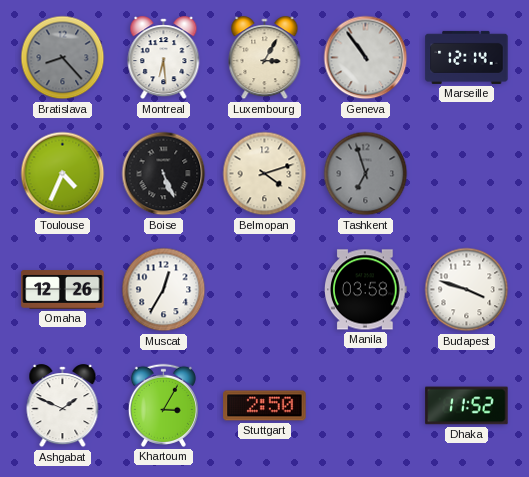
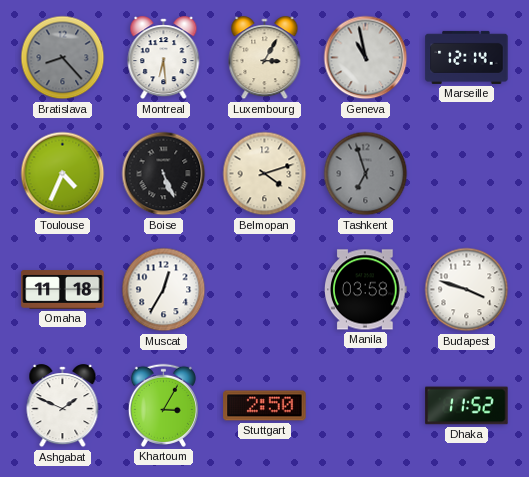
Geneva: 10:54 -> 10:58 (366, 58)
Omaha: 12:26 -> 11:18 (63, 290)
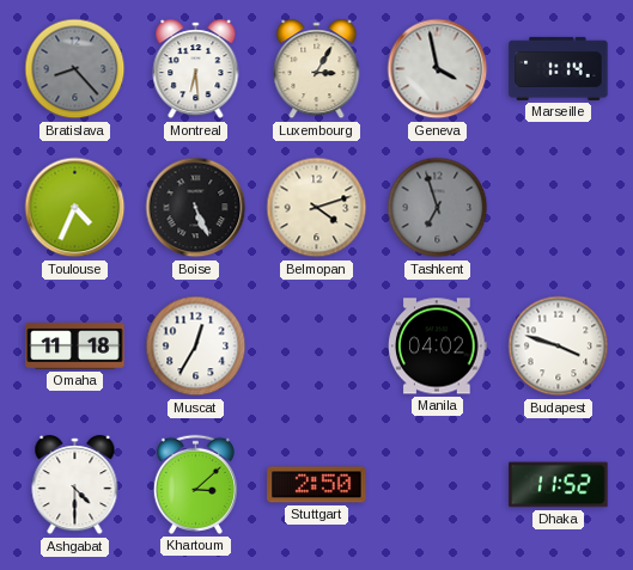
Geneva: 10:58 -> 3:58 (438, 69)
Marseille: 12:14 -> 1:14 (559, 68)
Manila: 03:58 -> 04:02 (438, 347)
Ashgabat: 1:49 -> 4:30 (75, 485)
Khartoum: 3:05 -> 3:08 (195, 484)
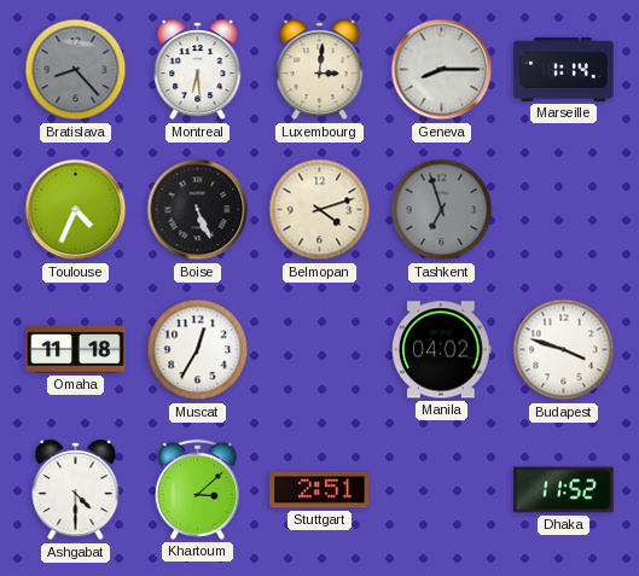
Luxembourg: 3:05 -> 3:01 (320, 70)
Geneva: 3:58 -> 8:15 (442, 70)
Stuttgart: 2:50 -> 2:51 (320, 490)
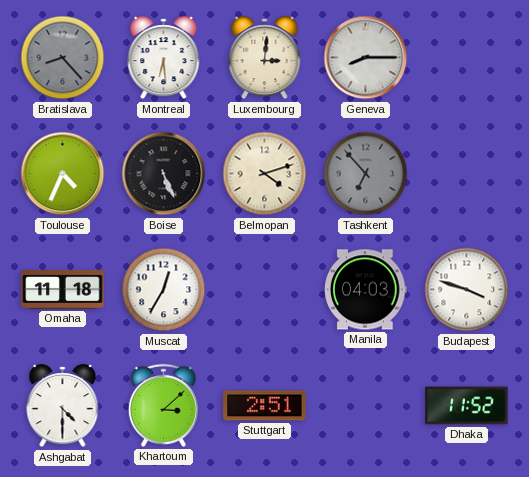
Marseille: 1:14 -> none (564, 69)
Tashkent: 6:57 -> 6:53 (366, 174)
Manila: 04:02 -> 04:03 (366, 290)
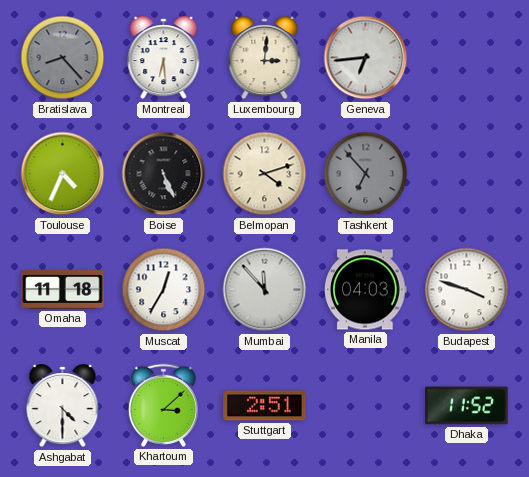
Geneva: 8:15 -> 6:44 (366, 58)
Mumbai: none -> 11:53 (265, 290)
